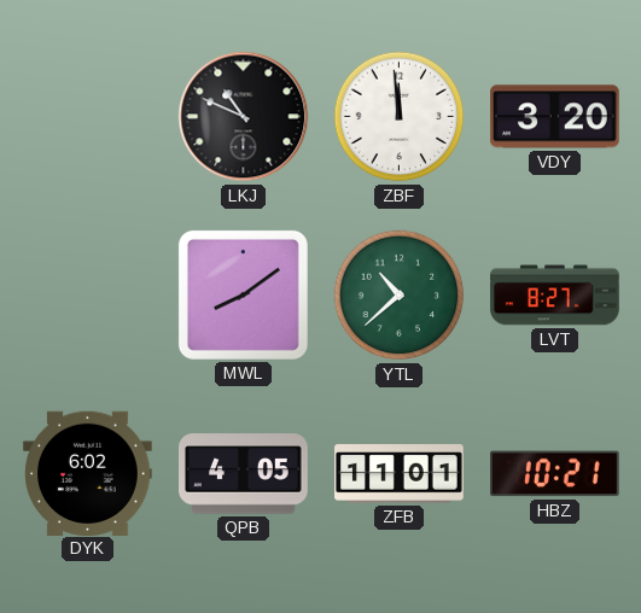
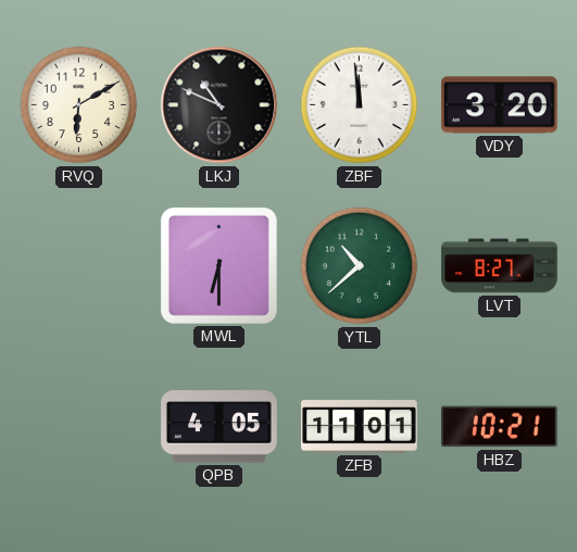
RVQ: none -> 6:10 (79, 105)
MWL: 8:09 -> 6:30 (218, 265)
DYK: 6:02 -> none (88, 473)
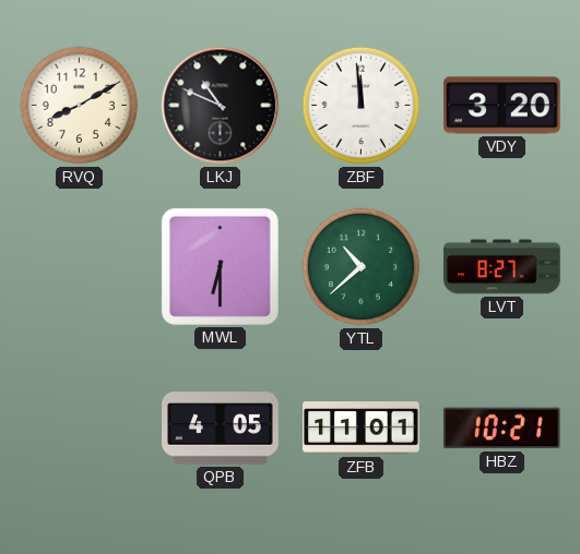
RVQ: 6:10 -> 8:10 (80, 106)
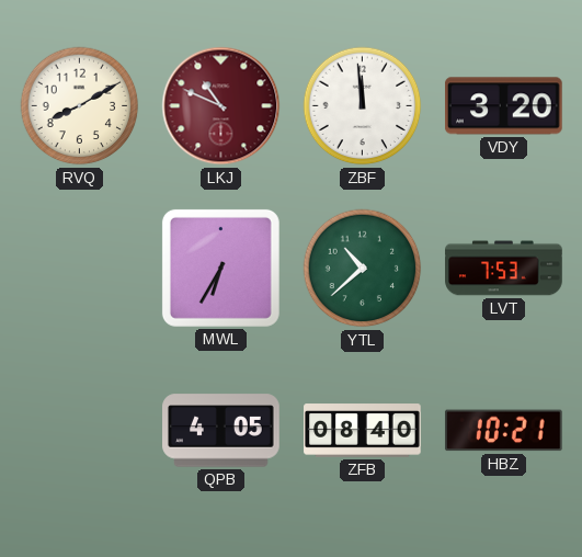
LKJ dial: black -> burgundy (221, 106)
MWL: 6:30 -> 6:35 (220, 268)
LVT: 8:27 -> 7:53 (504, 269)
ZFB: 11:01 -> 08:40 (363, 431)
